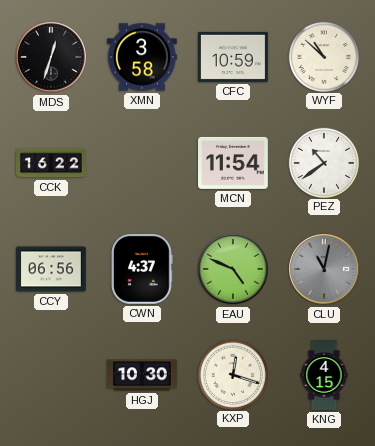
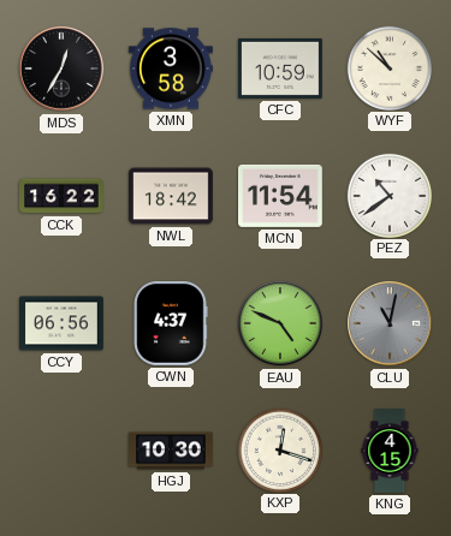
MDS: 12:33 -> 12:35 (61, 69)
NWL: none -> 18:42 (172, 196)
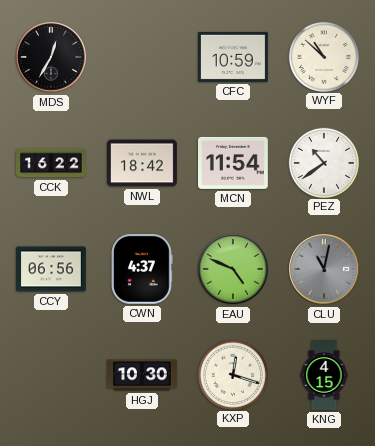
XMN: 3:58 -> none (172, 69)
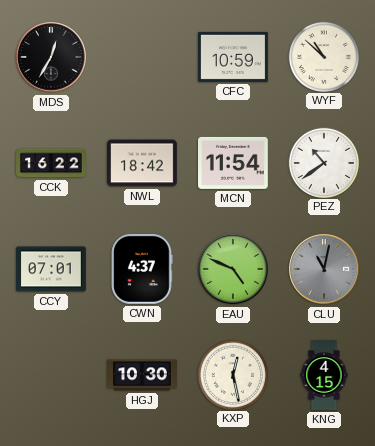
CCY: 06:56 -> 07:01 (52, 269)
KXP: 12:18 -> 12:28 (232, 374)
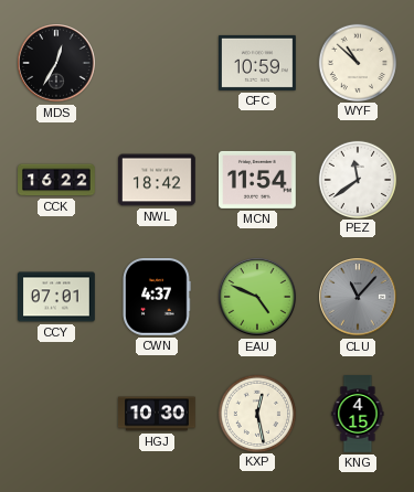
PEZ: 10:39 -> 11:39 (357, 179)
CLU: 11:02 -> 11:07 (358, 297)
